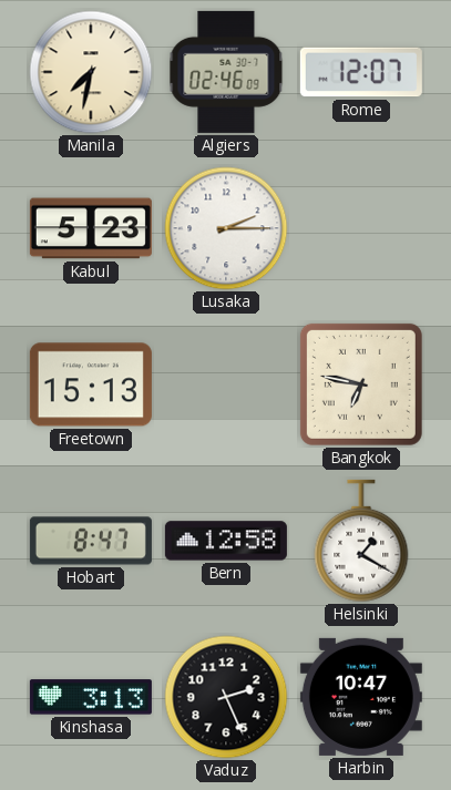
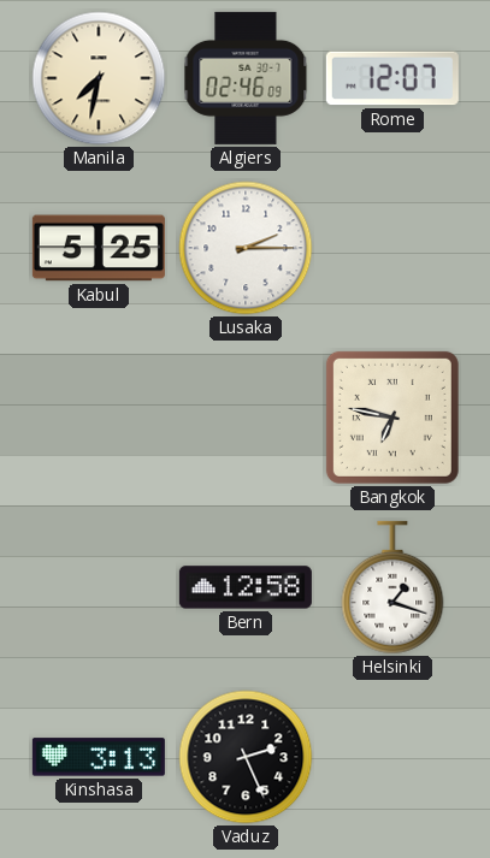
Kabul: 5:23 -> 5:25 (99, 248)
Freetown: 15:13 -> none (91, 384)
Hobart: 8:47 -> none (91, 541)
Helsinki: 1:20 -> 1:18 (392, 587)
Harbin: 10:47 -> none (361, 697)
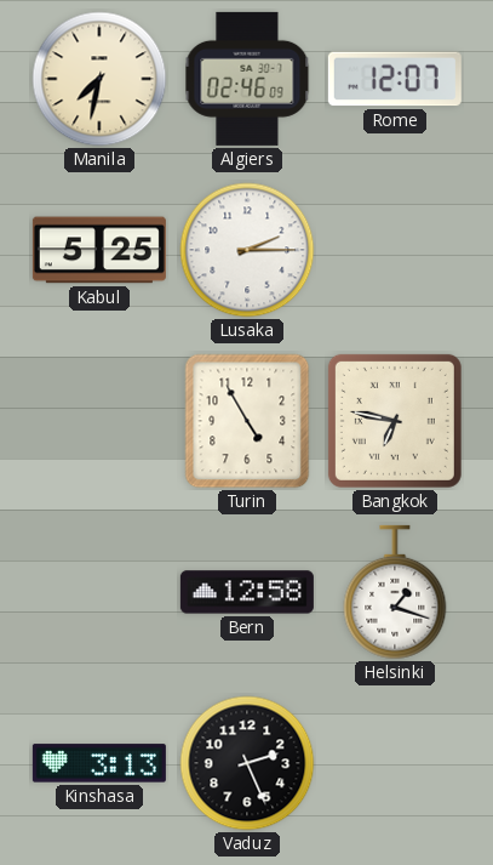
Turin: none -> 4:55 (247, 421)
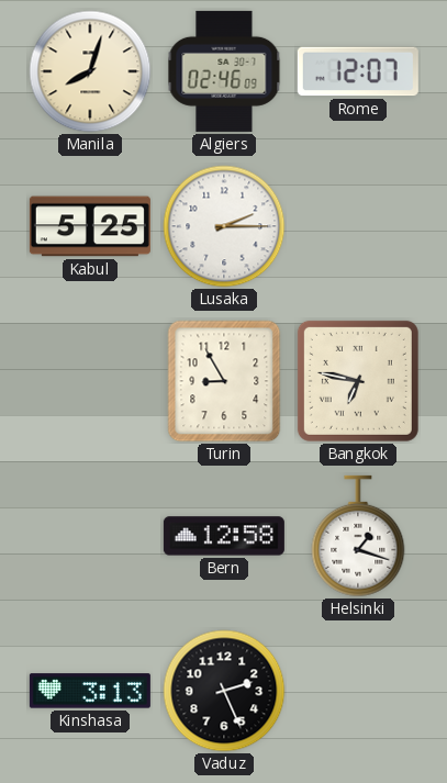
Manila: 7:32 -> 8:03 (90, 71)
Turin: 4:55 -> 8:55 (224, 381)
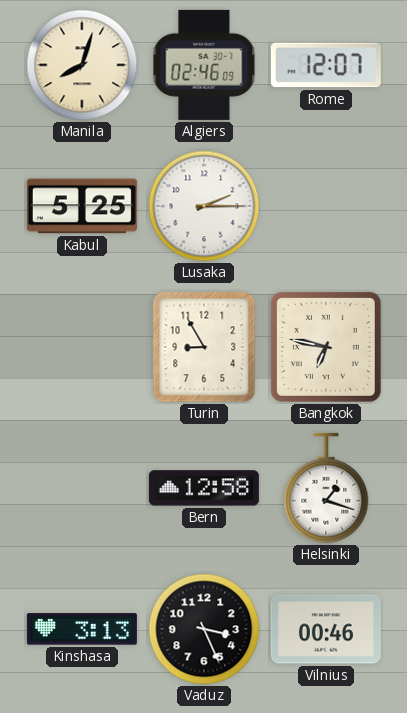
Vaduz: 2:26 -> 3:26 (204, 629)
Vilnius: none -> 00:46 (326, 629)
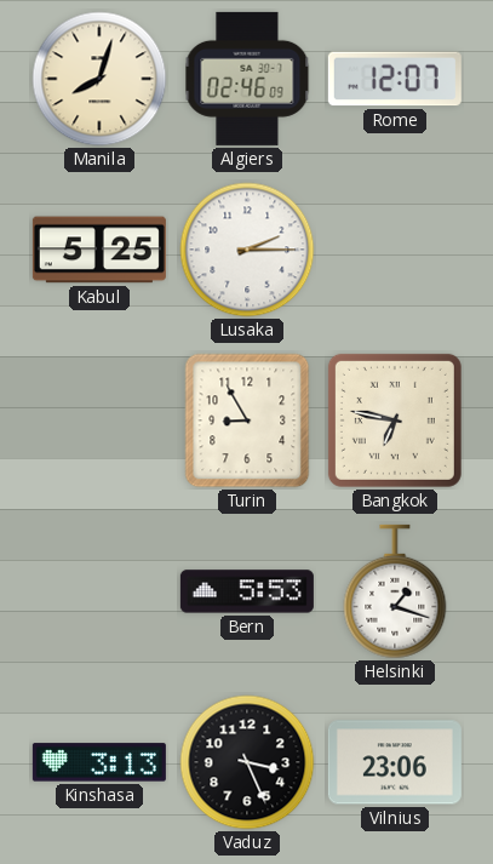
Bern: 12:58 -> 5:53 (247, 591)
Vilnius: 00:46 -> 23:06 (395, 762)
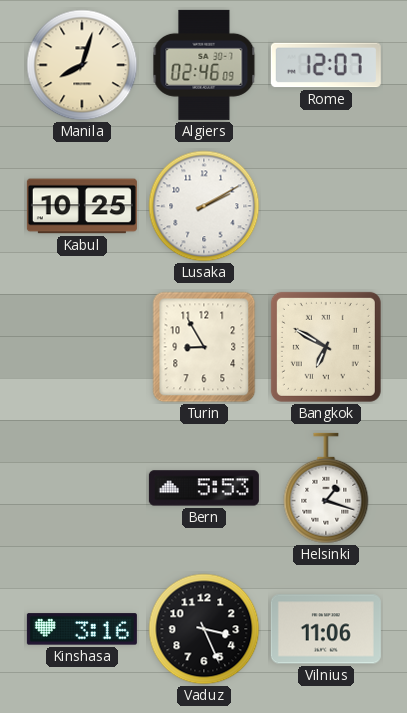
Kabul: 5:25 -> 10:25 (82, 206)
Lusaka: 2:15 -> 2:10 (204, 206)
Bangkok: 6:47 -> 6:50 (326, 347)
Kinshasa: 3:13 -> 3:16 (82, 629)
Vilnius: 23:06 -> 11:06 (326, 629)
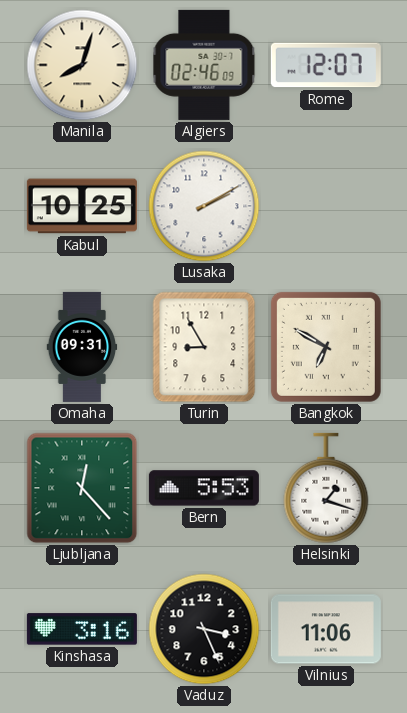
Omaha: none -> 09:31 (82, 347)
Ljubljana: none -> 12:23 (82, 488)
